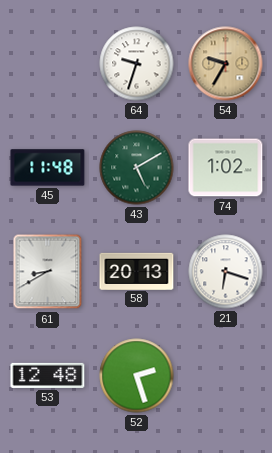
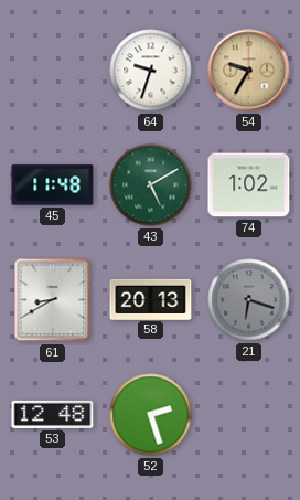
21 dial: white -> grey (249, 300)
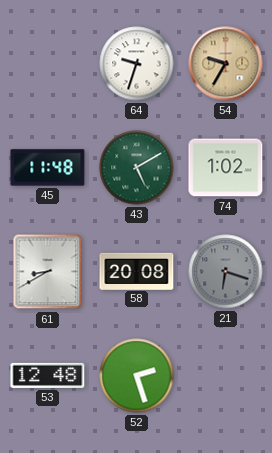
58: 20:13 -> 20:08 (137, 271)
